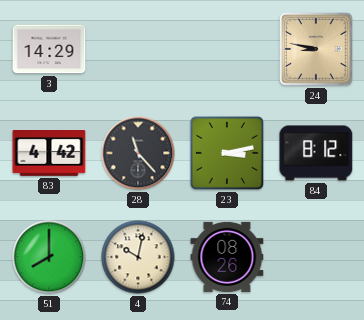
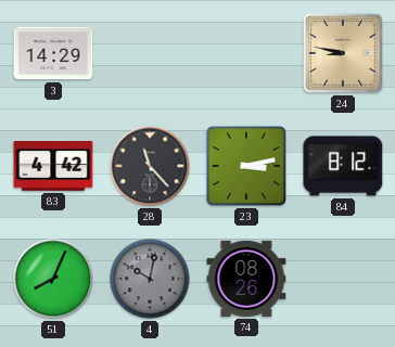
51: 8:00 -> 8:04 (53, 279)
4 dial: cream -> grey (150, 279)
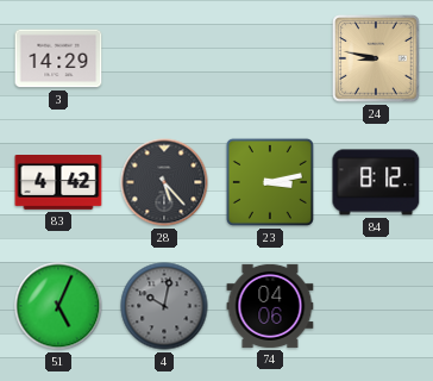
28: 11:23 -> 5:23 (164, 182)
51: 8:04 -> 5:04 (58, 306)
74: 08:26 -> 04:06 (270, 306)
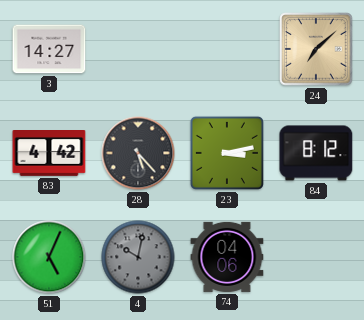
3: 14:29 -> 14:27 (49, 49)
24: 8:47 -> 7:08 (316, 49)
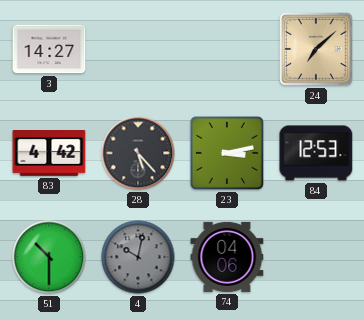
84: 8:12 -> 12:53 (316, 153)
51: 5:04 -> 10:30 (49, 257)
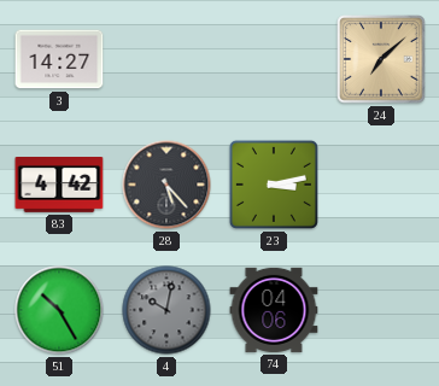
84: 12:53 -> none (316, 153)
51: 10:30 -> 10:25 (59, 310)
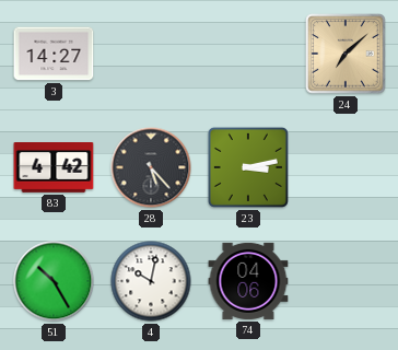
4 dial: grey -> white (151, 281)
